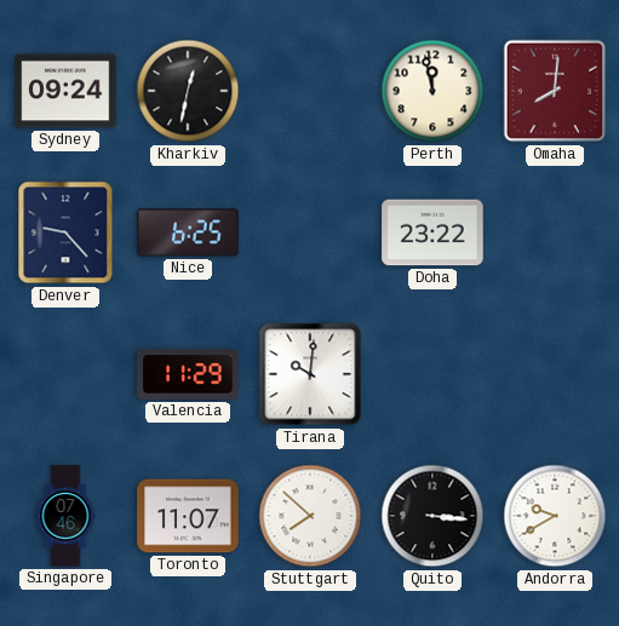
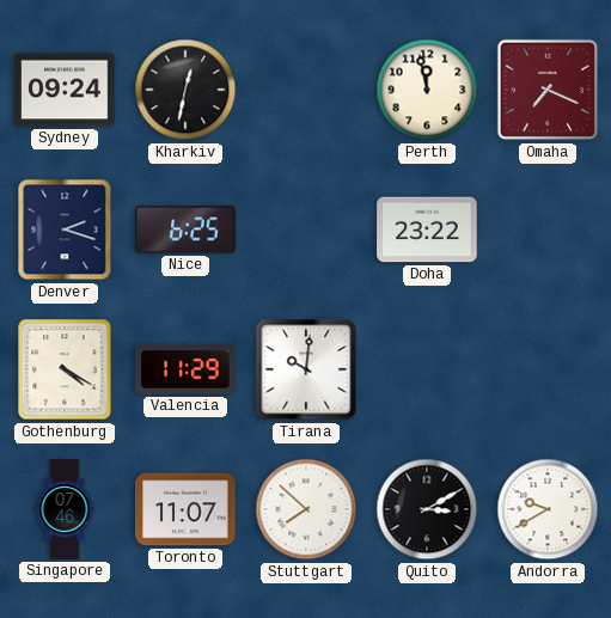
Omaha: 8:01 -> 7:19 (548, 90)
Denver: 9:23 -> 2:18 (65, 230)
Gothenburg: none -> 4:20 (65, 369)
Quito: 3:16 -> 3:10 (427, 509)
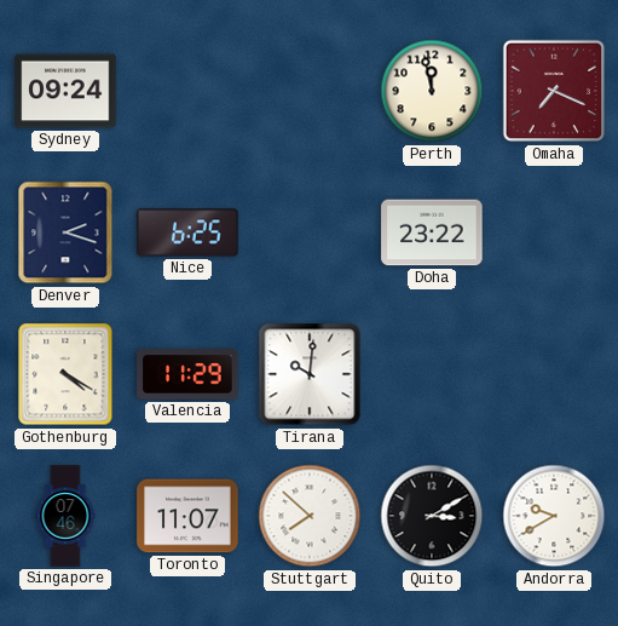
Kharkiv: 12:32 -> none (185, 90)
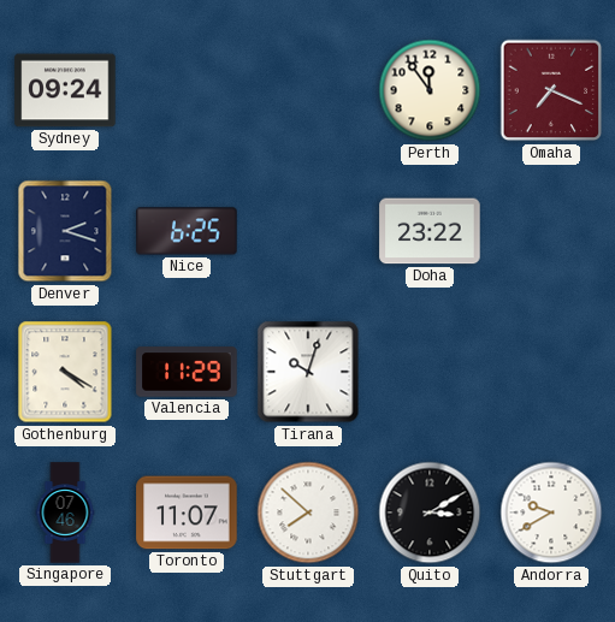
Perth: 11:58 -> 11:54 (430, 90)
Tirana: 10:01 -> 10:03 (308, 372)
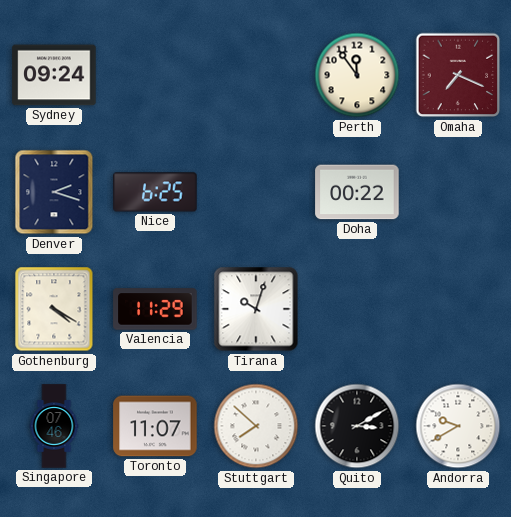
Doha: 23:22 -> 00:22 (357, 192)
